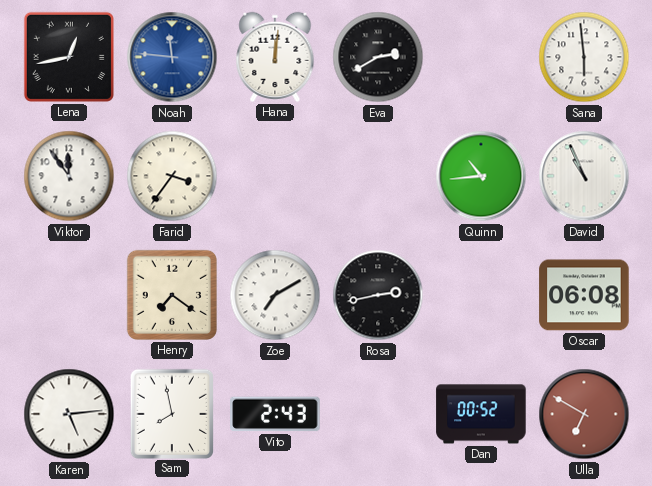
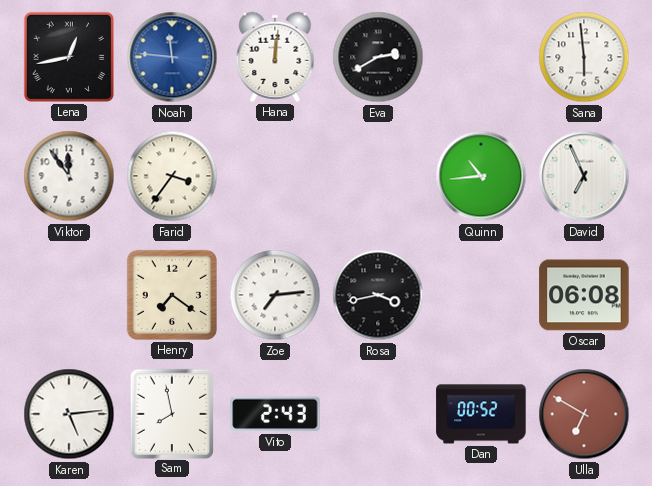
David: 10:56 -> 6:56 (584, 176)
Zoe: 7:10 -> 7:14 (275, 295)
Rosa: 2:43 -> 3:43 (378, 295)
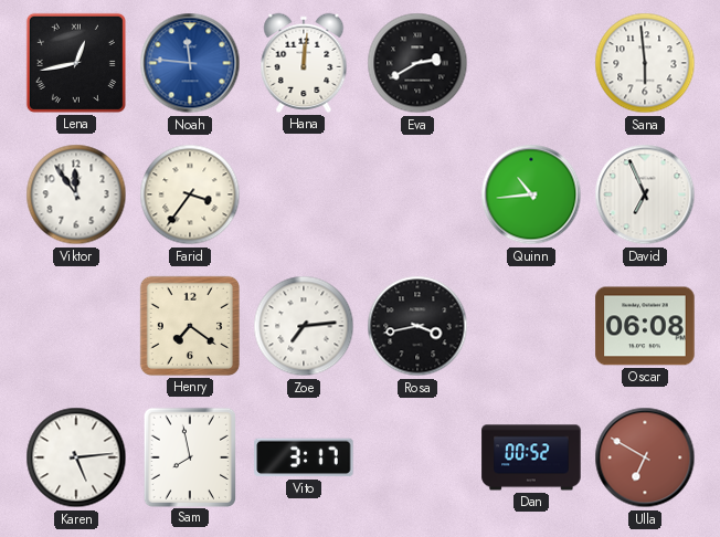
Vito: 2:43 -> 3:17 (304, 457)
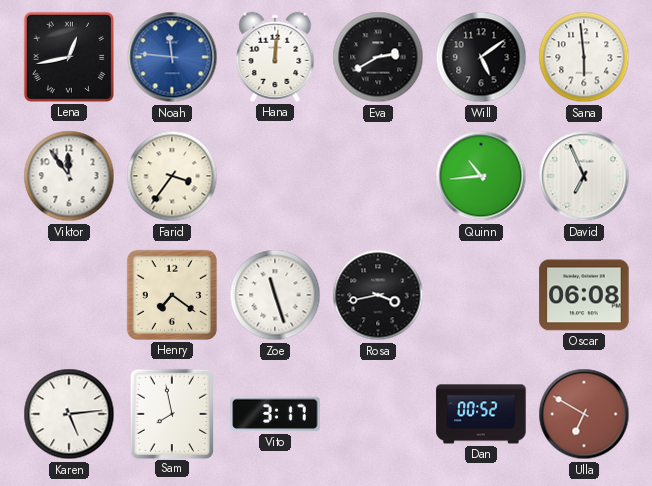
Will: none -> 5:09 (481, 57)
Zoe: 7:14 -> 11:27 (275, 295)
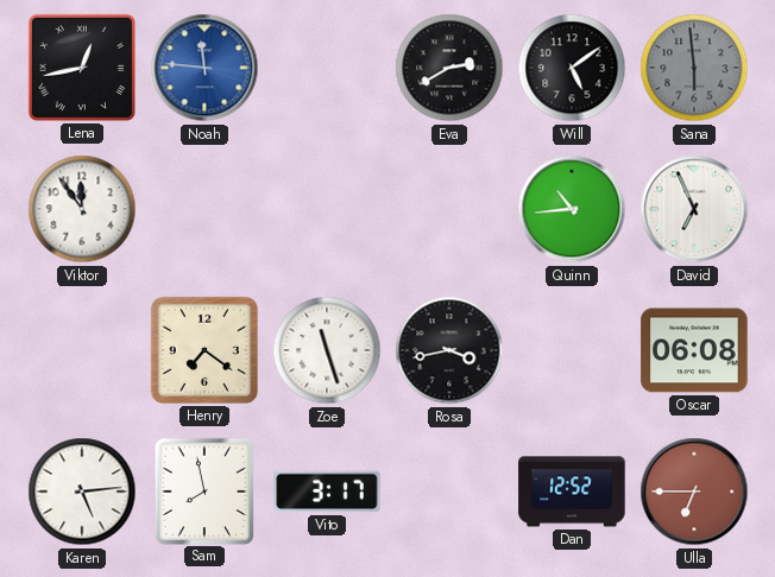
Hana: 12:01 -> none (275, 57)
Sana dial: white -> grey (694, 68)
Farid: 3:36 -> none (172, 176)
Dan: 00:52 -> 12:52 (572, 492)
Ulla: 6:50 -> 6:45 (694, 492)
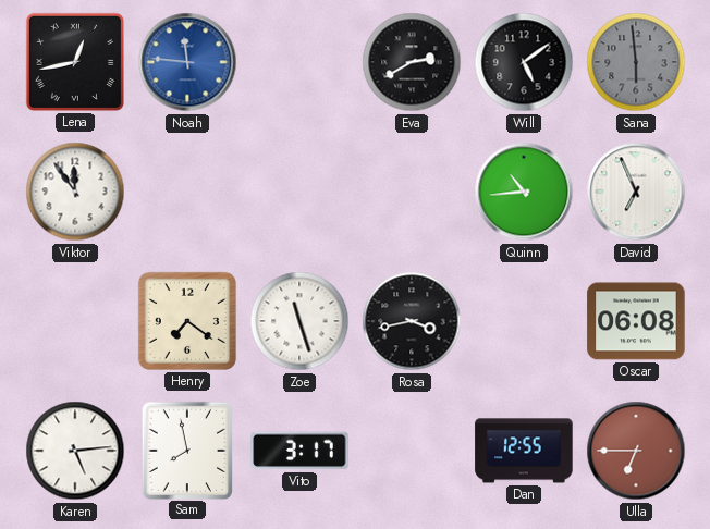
Dan: 12:52 -> 12:55 (524, 451)
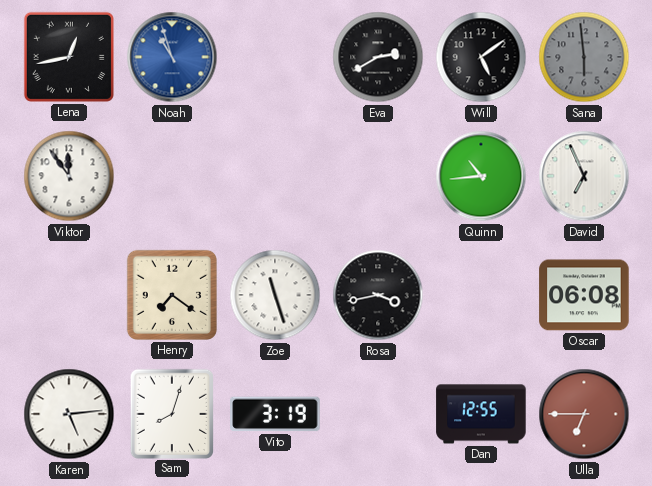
Noah: 11:46 -> 10:57 (172, 57)
Sam: 7:58 -> 8:03 (171, 413)
Vito: 3:17 -> 3:19 (275, 414)
